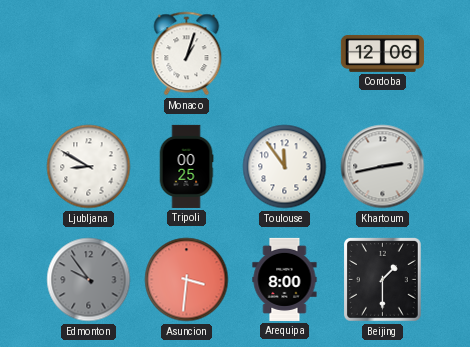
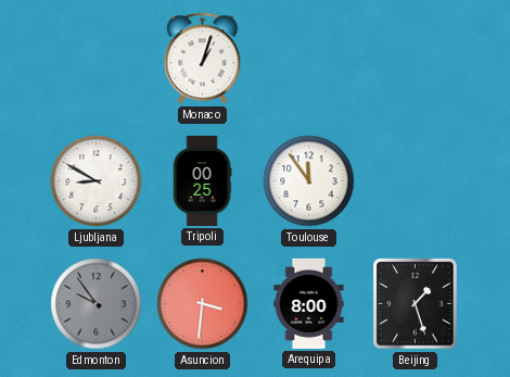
Cordoba: 12:06 -> none (382, 53)
Khartoum: 2:43 -> none (383, 167)
Beijing: 1:30 -> 1:27 (416, 304)
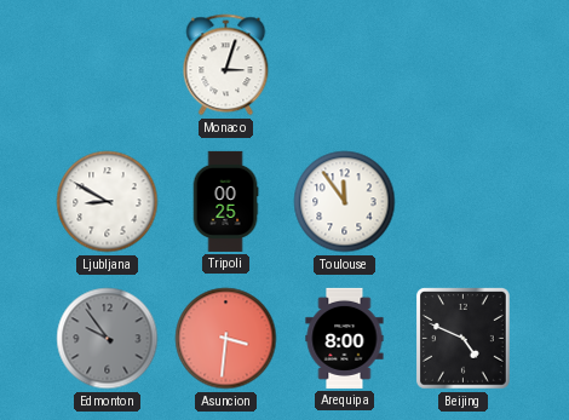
Monaco: 1:03 -> 3:03 (226, 65)
Beijing: 1:27 -> 4:49 (464, 339)
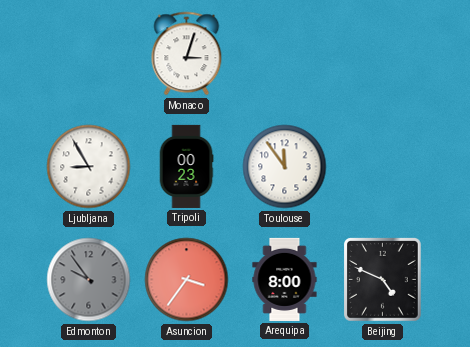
Ljubljana: 8:50 -> 8:55 (89, 167)
Tripoli: 00:25 -> 00:23 (186, 166)
Asuncion: 3:31 -> 3:36 (187, 280)
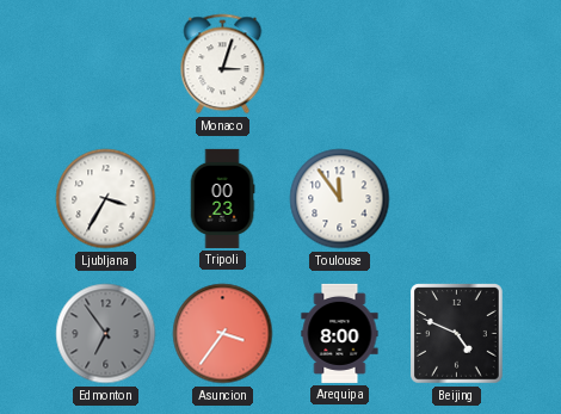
Ljubljana: 8:55 -> 3:35 (106, 199)
Edmonton: 9:54 -> 6:54 (106, 334)
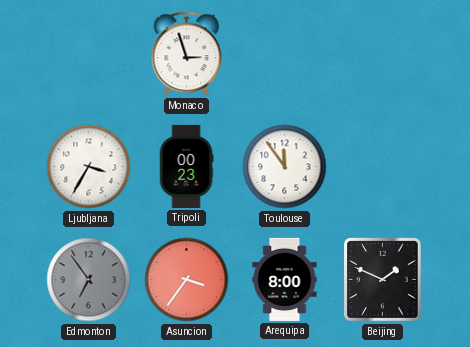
Monaco: 3:03 -> 2:57 (187, 54)
Beijing: 4:49 -> 1:49 (383, 280)
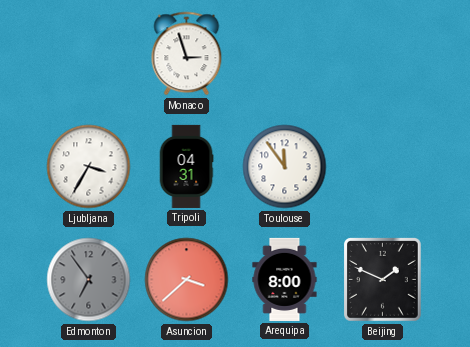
Tripoli: 00:23 -> 04:31 (186, 166)
Asuncion: 3:36 -> 3:38 (187, 280)
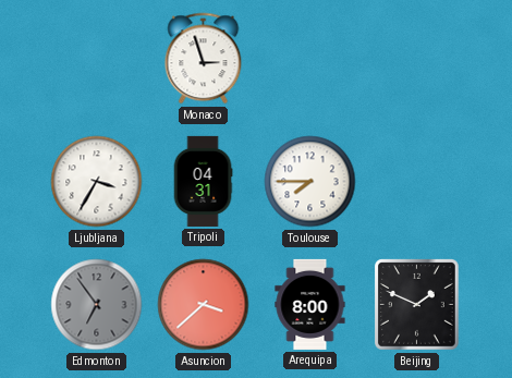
Toulouse: 11:54 -> 7:45 (310, 182)
